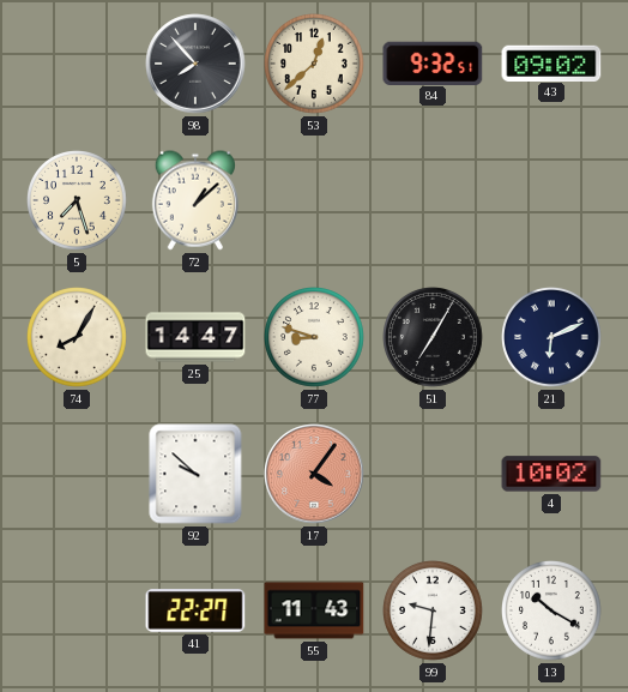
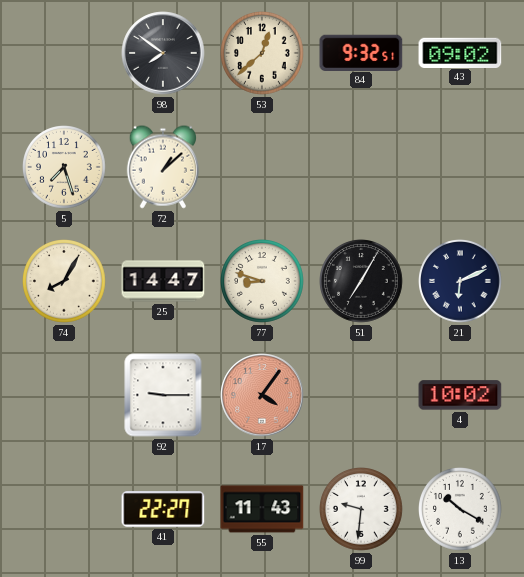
98: 7:53 -> 7:51 (163, 53)
92: 9:52 -> 9:15 (163, 395)
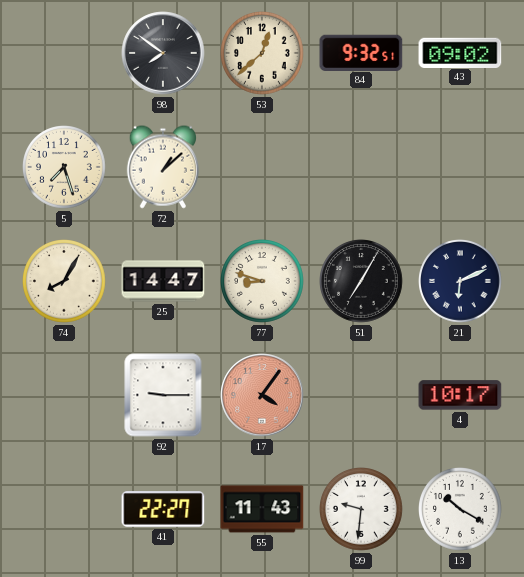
4: 10:02 -> 10:17 (460, 395)
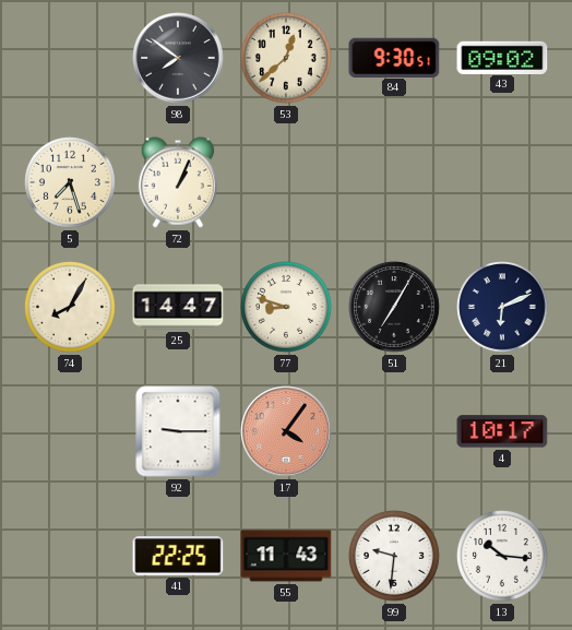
84: 9:32 -> 9:30 (394, 57)
72: 1:08 -> 1:04 (178, 182)
41: 22:27 -> 22:25 (178, 556)
13: 10:20 -> 10:16 (503, 557)
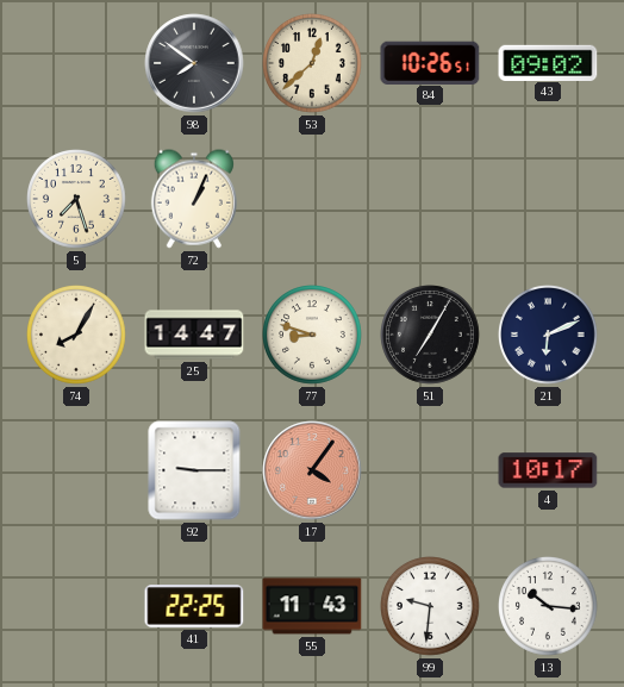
84: 9:30 -> 10:26 (430, 62)
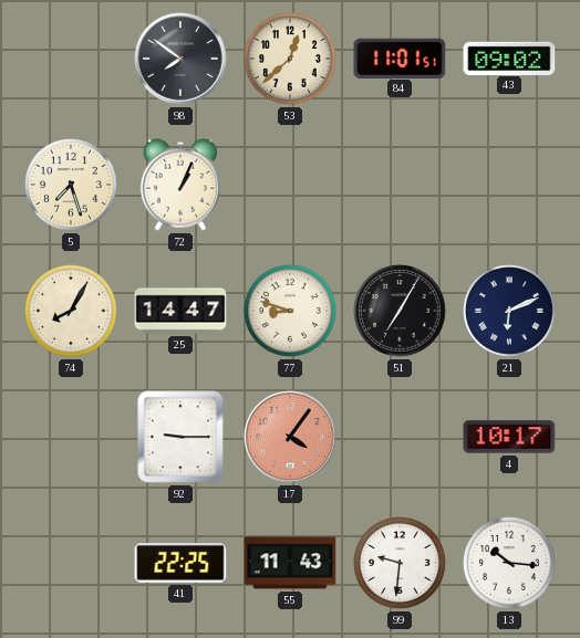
84: 10:26 -> 11:01 (400, 57)
